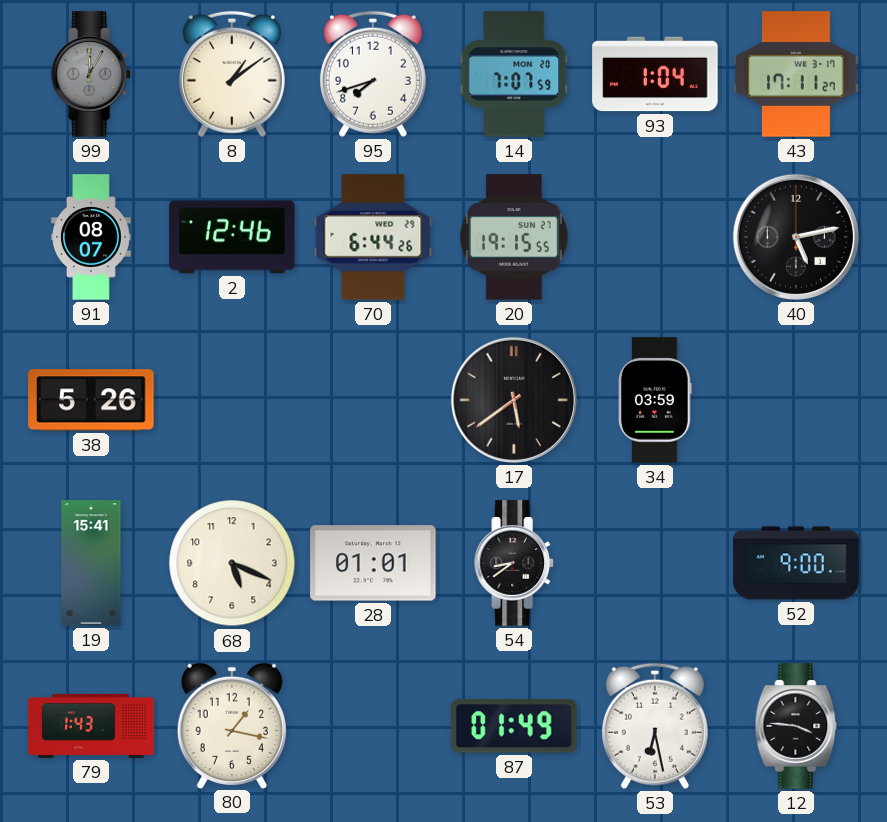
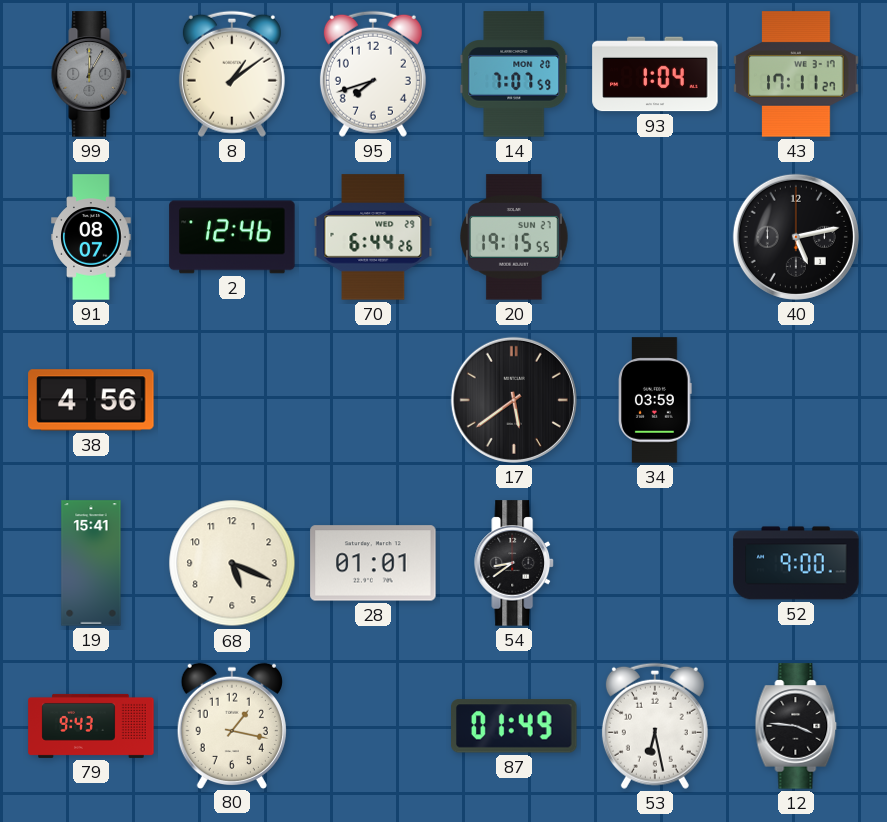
38: 5:26 -> 4:56 (91, 400)
79: 1:43 -> 9:43 (91, 726)
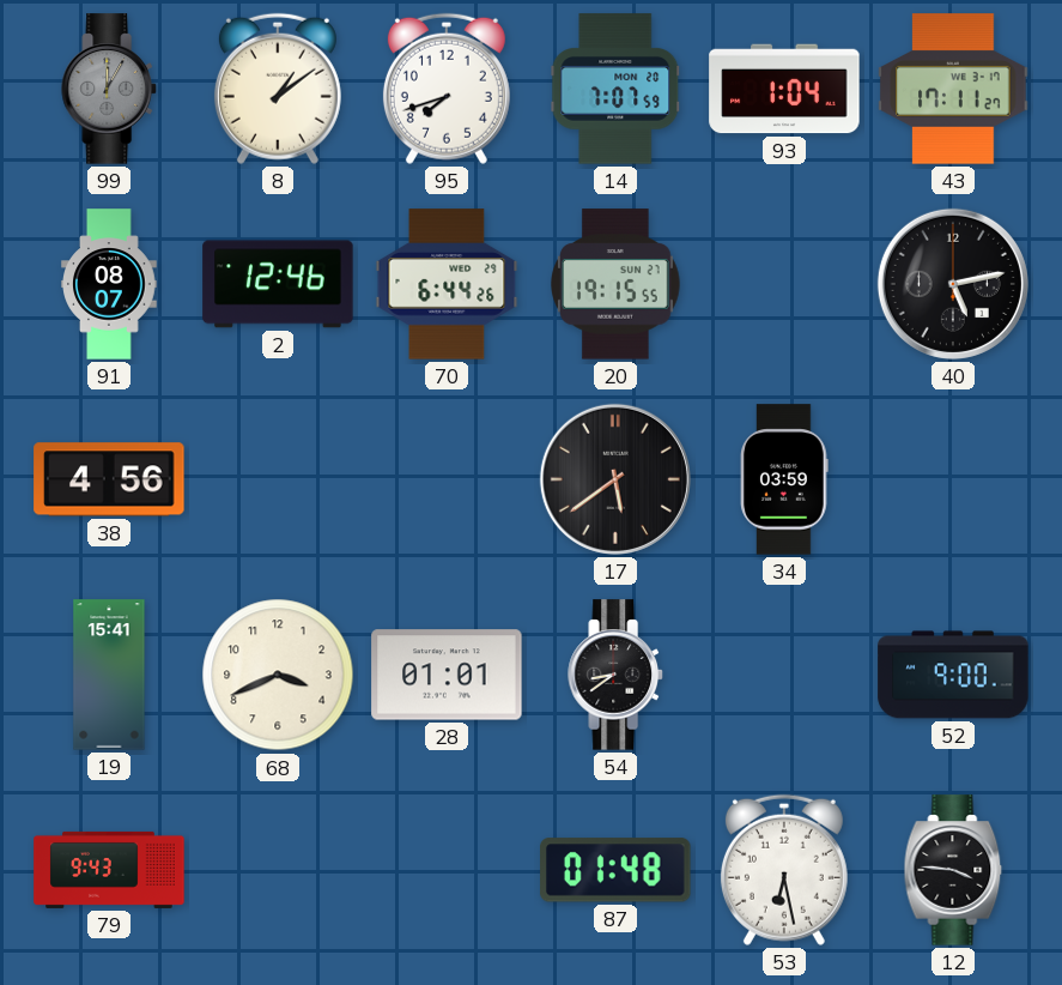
68: 5:19 -> 3:41 (278, 675)
80: 1:17 -> none (232, 725)
87: 01:49 -> 01:48 (615, 870)
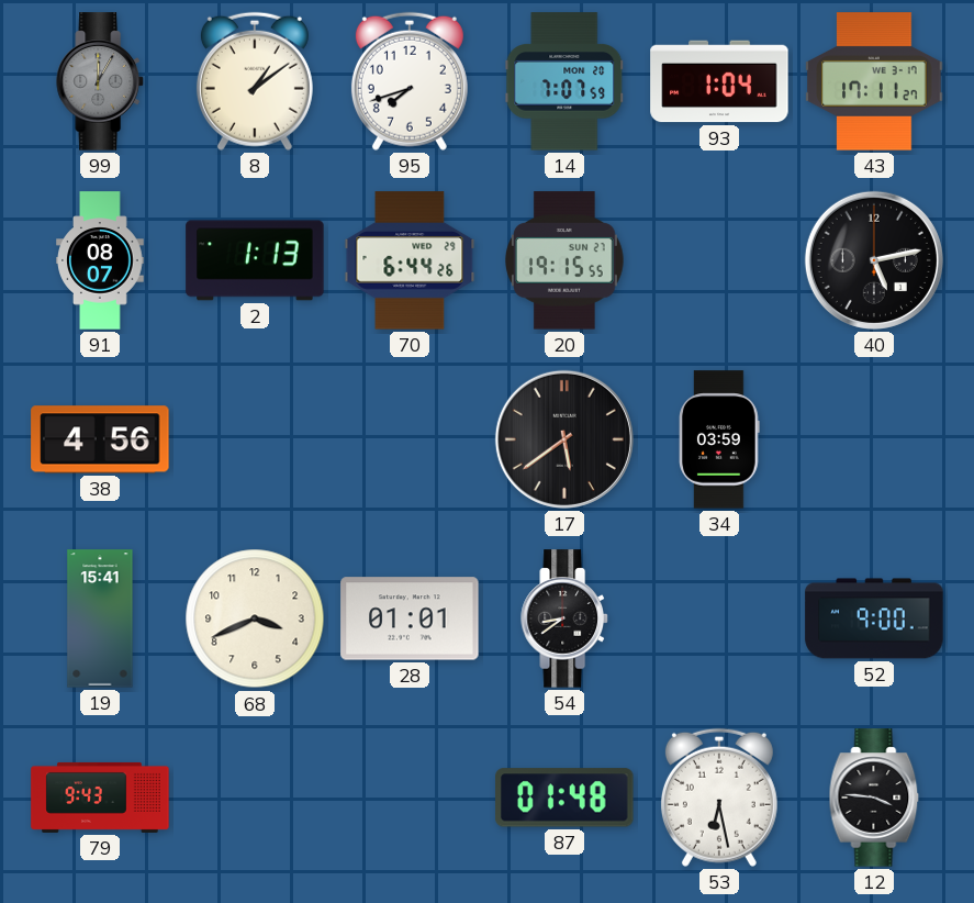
2: 12:46 -> 1:13 (255, 260)
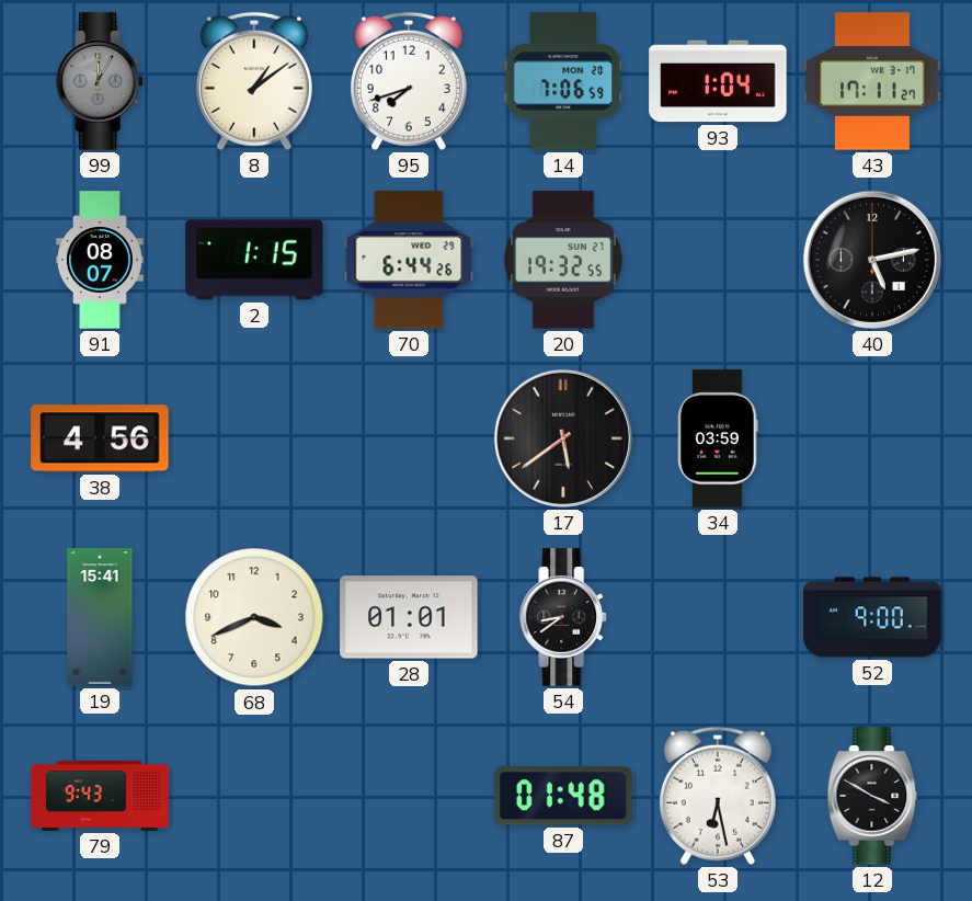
14: 7:07 -> 7:06 (563, 81)
2: 1:13 -> 1:15 (254, 260)
20: 19:15 -> 19:32 (564, 260)
12: 3:46 -> 3:50 (872, 796)
